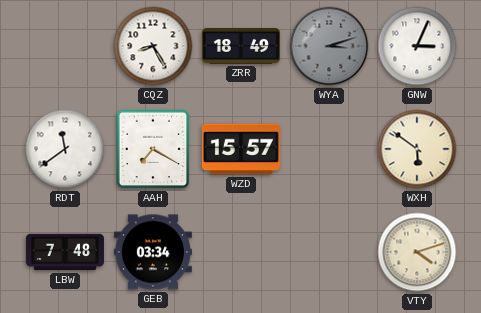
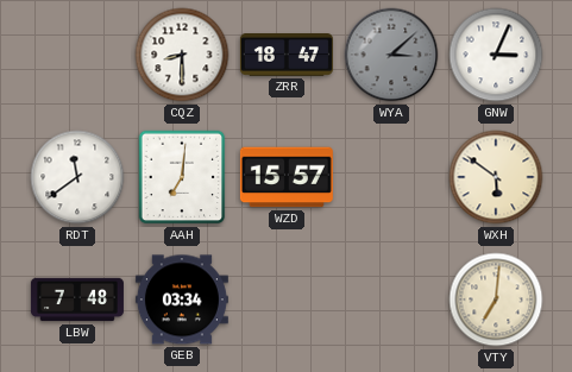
CQZ: 8:25 -> 8:30 (182, 55)
ZRR: 18:49 -> 18:47 (287, 56)
WYA: 3:12 -> 3:08 (391, 55)
AAH: 7:20 -> 7:01 (182, 177)
VTY: 4:12 -> 7:01 (496, 300)
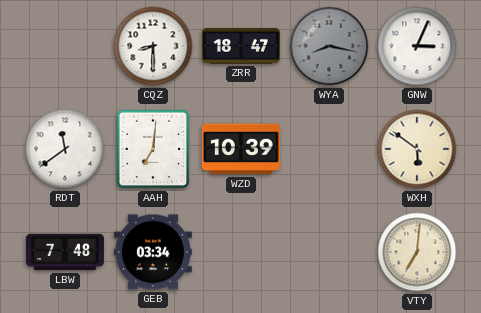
WYA: 3:08 -> 8:17 (329, 46)
WZD: 15:57 -> 10:39 (241, 149)
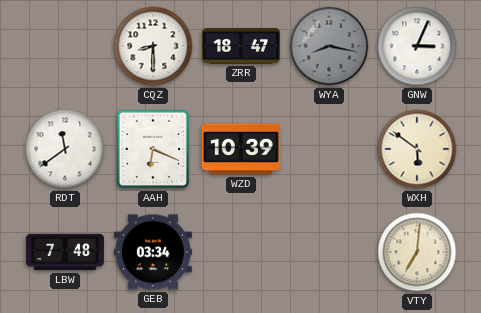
AAH: 7:01 -> 6:19 (153, 149)
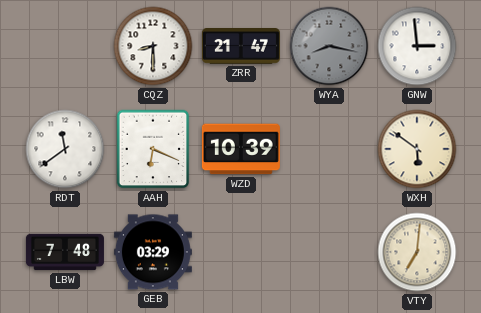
ZRR: 18:47 -> 21:47 (241, 47)
GNW: 3:04 -> 2:59 (417, 46)
GEB: 03:34 -> 03:29 (153, 252)
